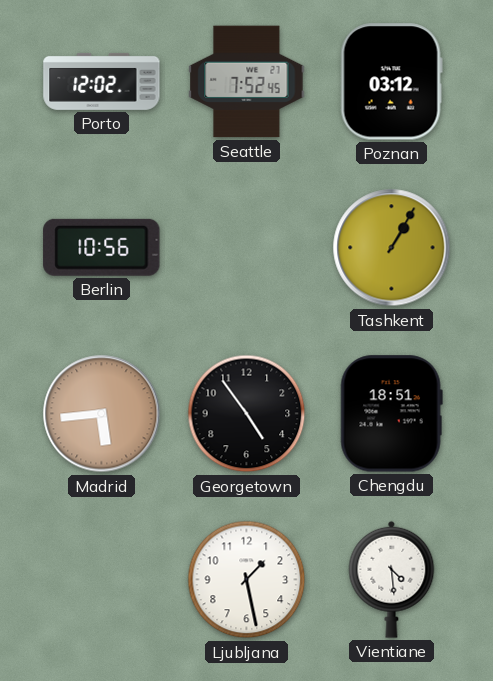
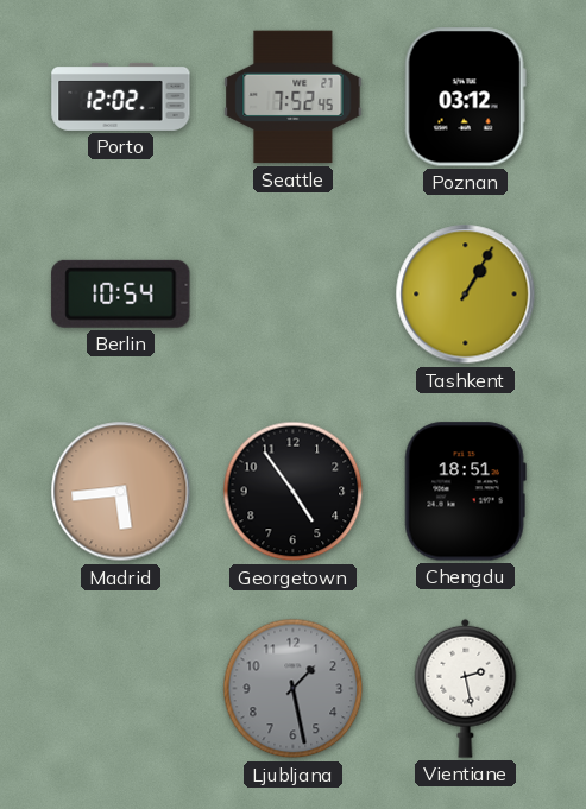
Berlin: 10:56 -> 10:54 (121, 293)
Ljubljana dial: white -> grey (294, 689)
Vientiane: 4:29 -> 2:28 (466, 688)
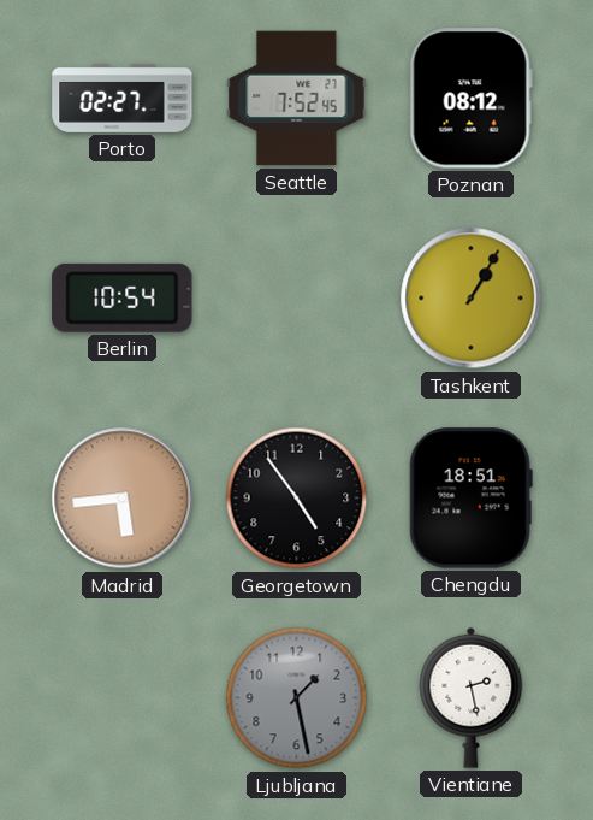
Porto: 12:02 -> 02:27 (123, 98)
Poznan: 03:12 -> 08:12 (470, 99)
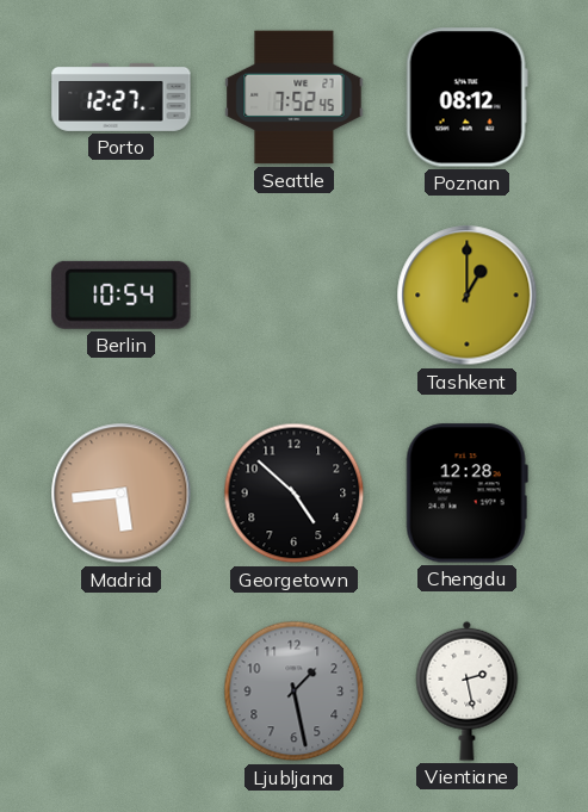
Porto: 02:27 -> 12:27 (122, 97)
Tashkent: 1:05 -> 1:00 (468, 296)
Georgetown: 4:54 -> 4:52 (295, 494)
Chengdu: 18:51 -> 12:28 (466, 494)
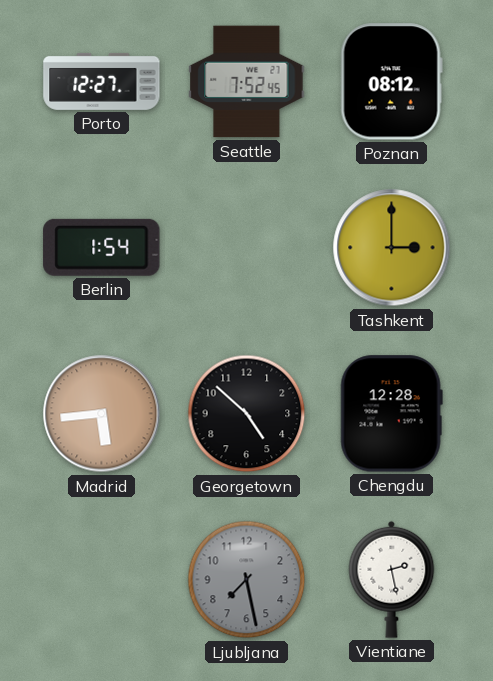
Berlin: 10:54 -> 1:54 (102, 247)
Tashkent: 1:00 -> 3:00 (392, 248)
Ljubljana: 1:28 -> 7:28 (247, 580)
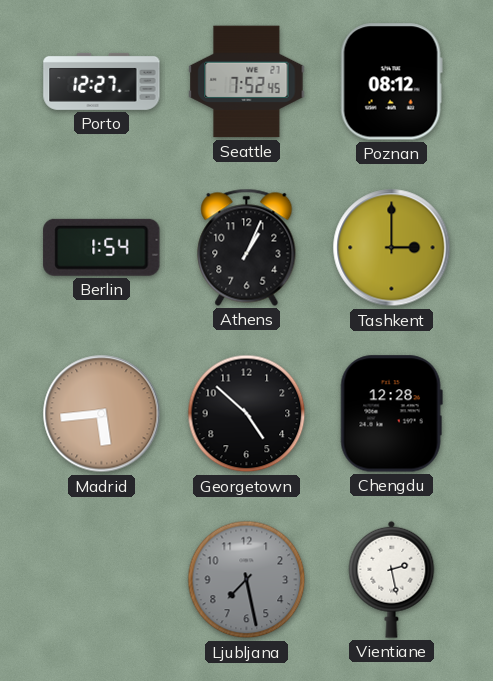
Athens: none -> 1:04 (247, 247)
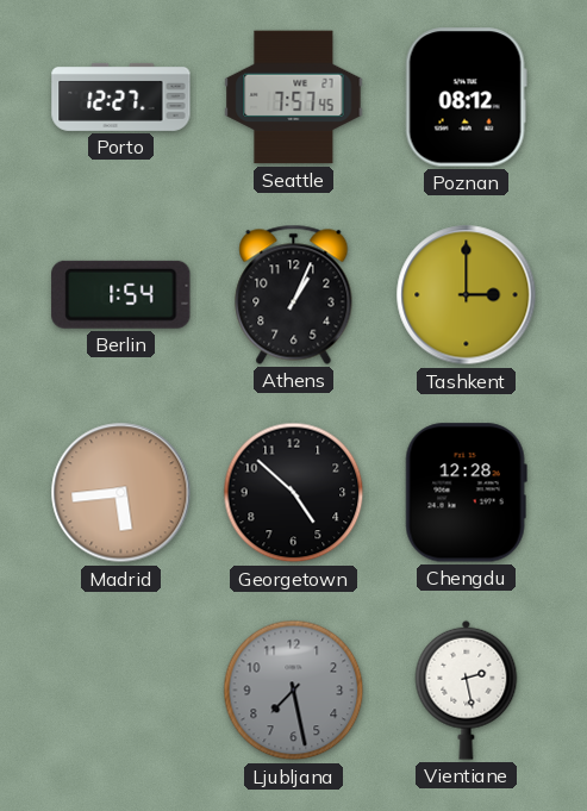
Seattle: 7:52 -> 7:57 (294, 98)
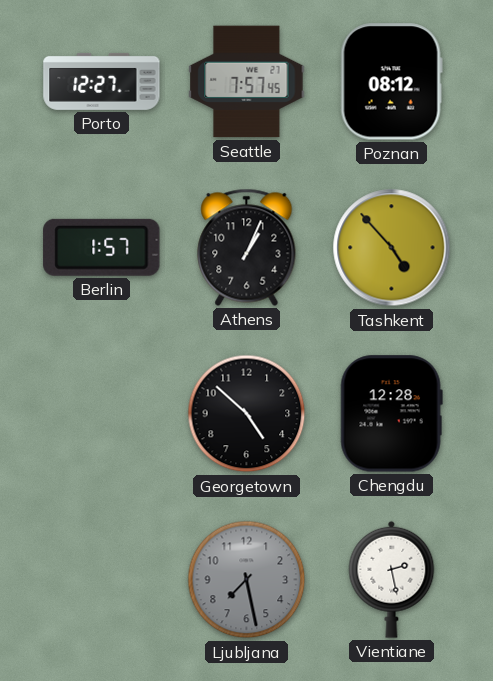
Berlin: 1:54 -> 1:57 (102, 247)
Tashkent: 3:00 -> 4:53 (392, 248)
Madrid: 5:44 -> none (121, 493)
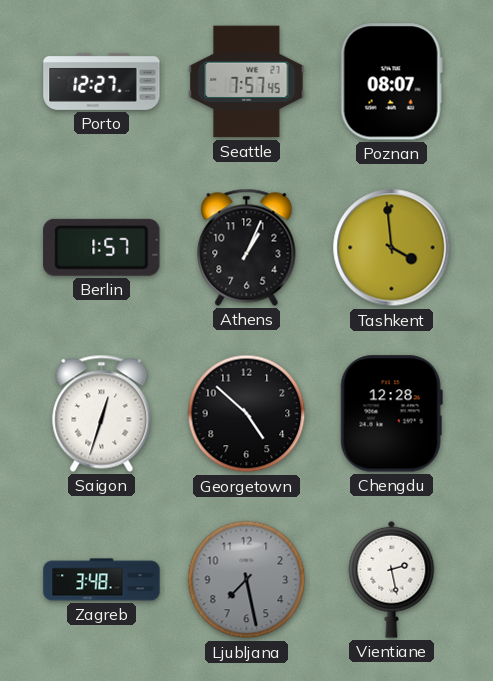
Poznan: 08:12 -> 08:07 (391, 82)
Tashkent: 4:53 -> 3:59 (392, 248)
Saigon: none -> 12:33 (102, 413)
Zagreb: none -> 3:48 (102, 580)
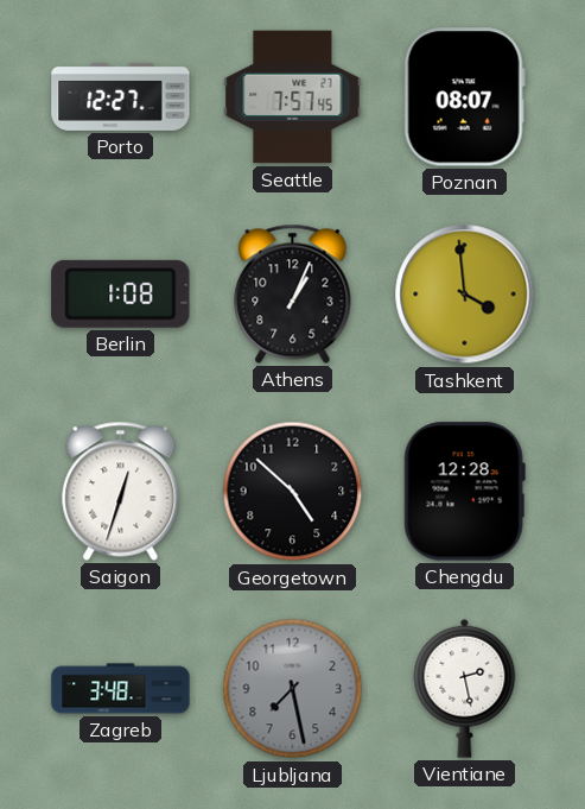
Berlin: 1:57 -> 1:08 (121, 293)
